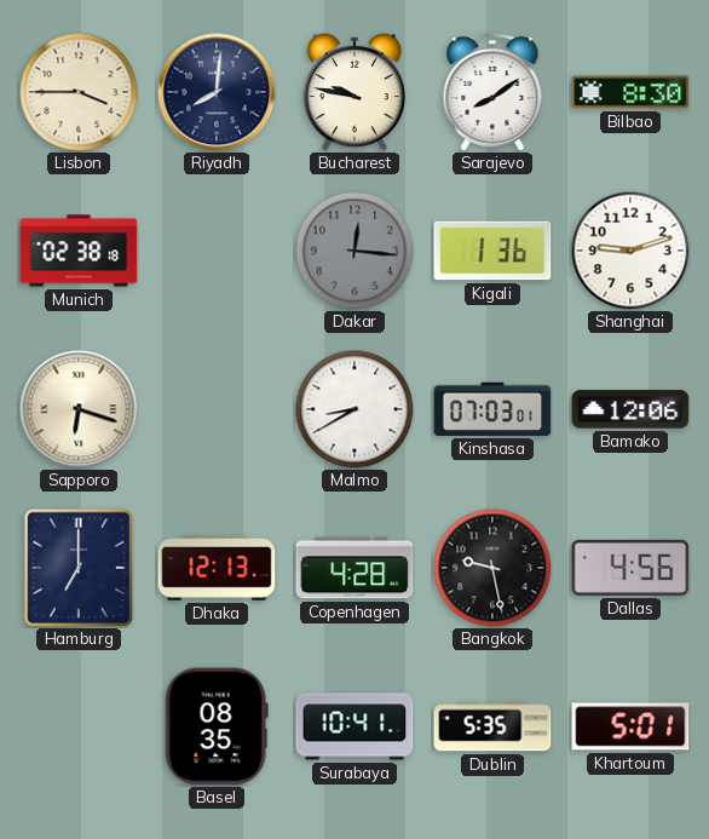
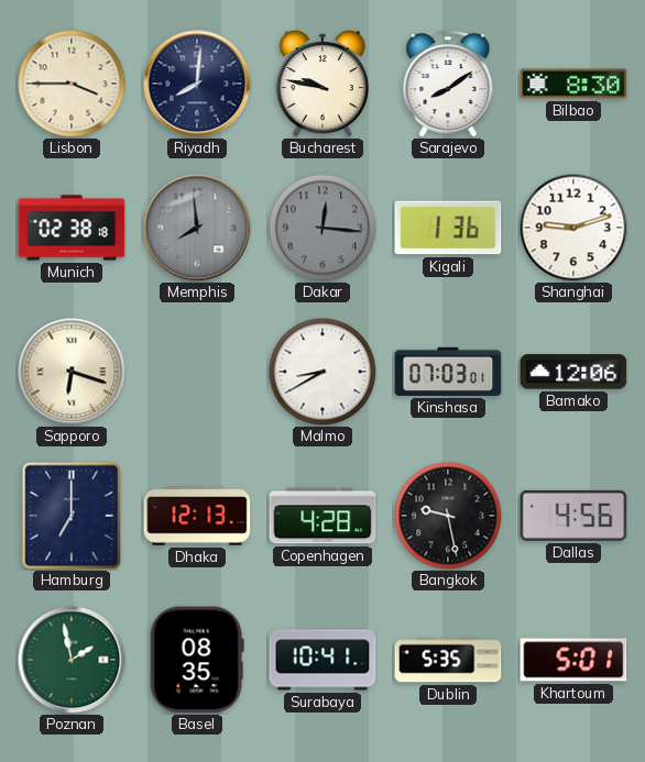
Memphis: none -> 7:59 (197, 228)
Poznan: none -> 1:58 (72, 660)
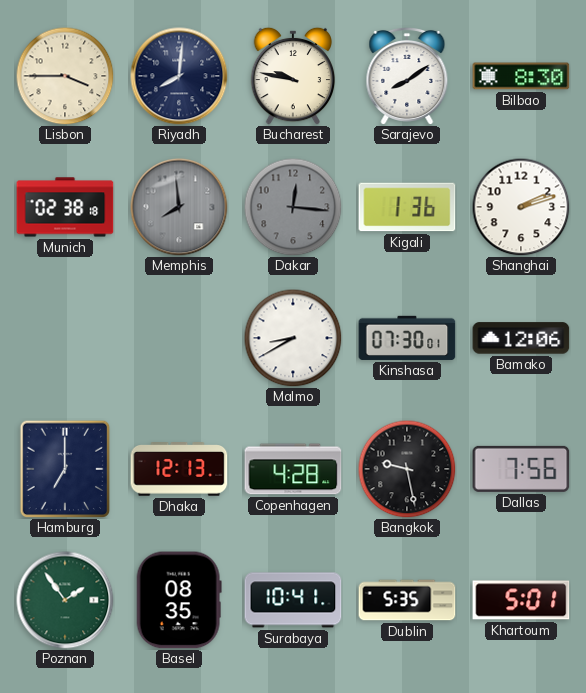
Shanghai: 9:12 -> 2:12 (521, 207)
Sapporo: 6:18 -> none (72, 372)
Kinshasa: 07:03 -> 07:30 (407, 338)
Dallas: 4:56 -> 7:56 (521, 469)
Poznan: 1:58 -> 1:54 (65, 600)
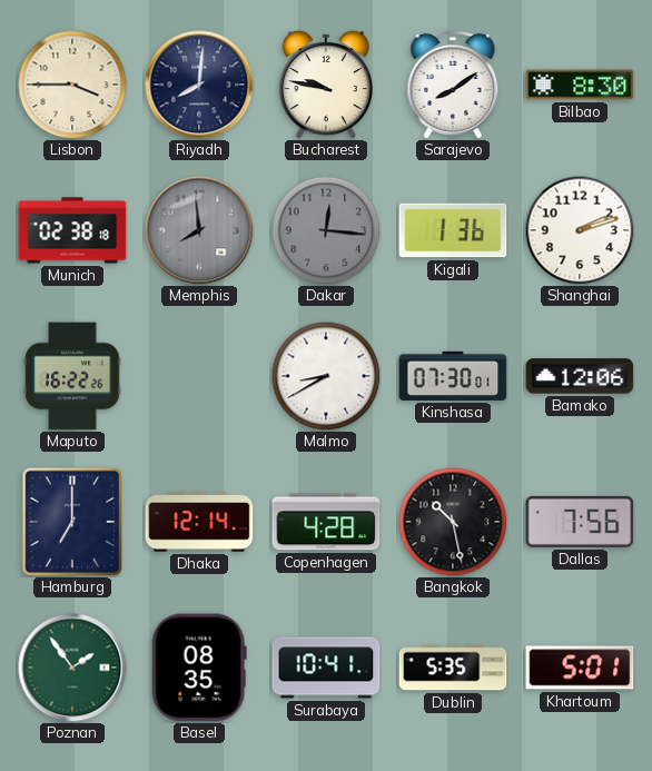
Maputo: none -> 16:22 (72, 376)
Dhaka: 12:13 -> 12:14 (199, 522)
Bangkok: 9:28 -> 10:28 (453, 522)
